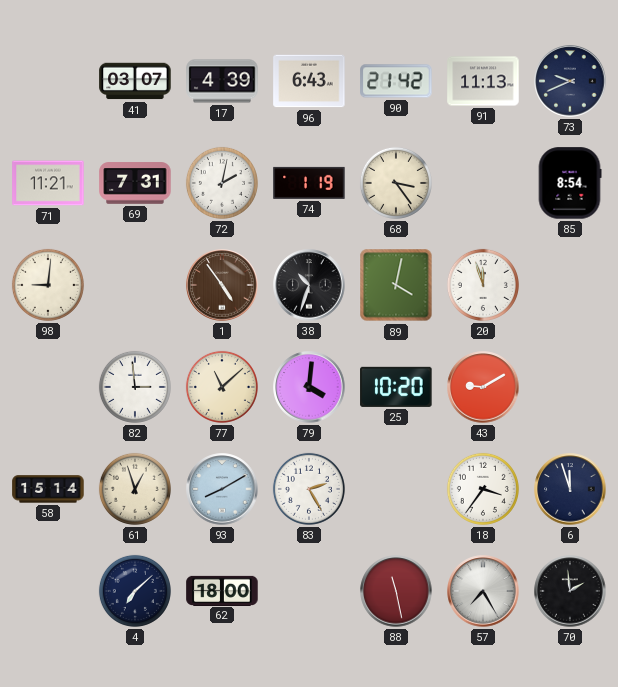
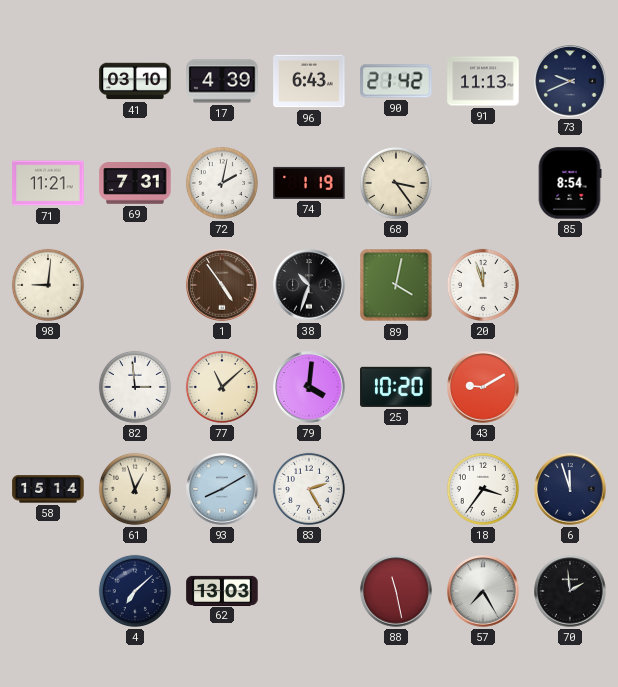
41: 03:07 -> 03:10 (135, 81)
62: 18:00 -> 13:03 (222, 590)
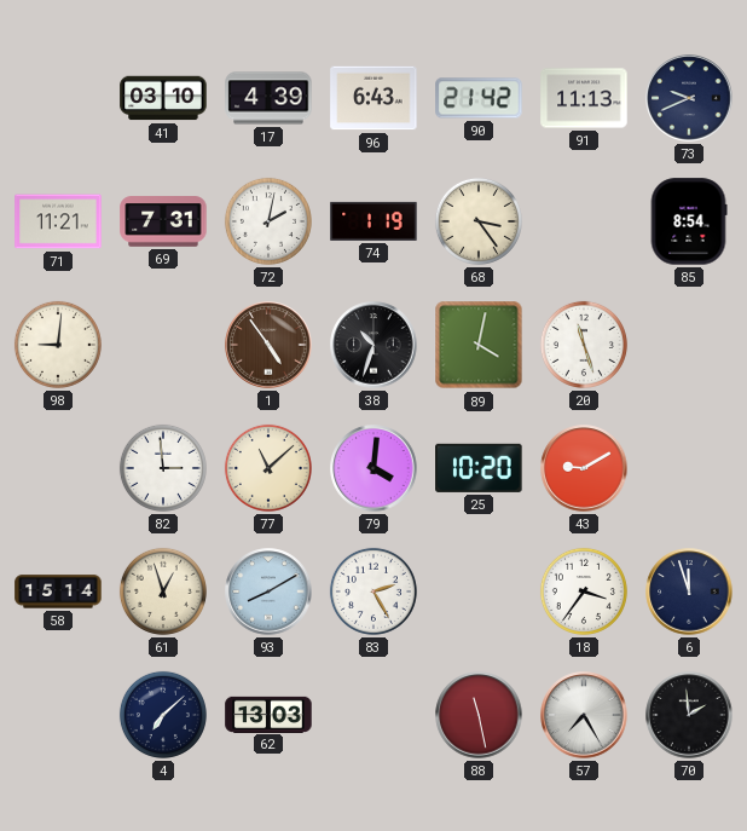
20: 11:57 -> 11:27 (584, 345)
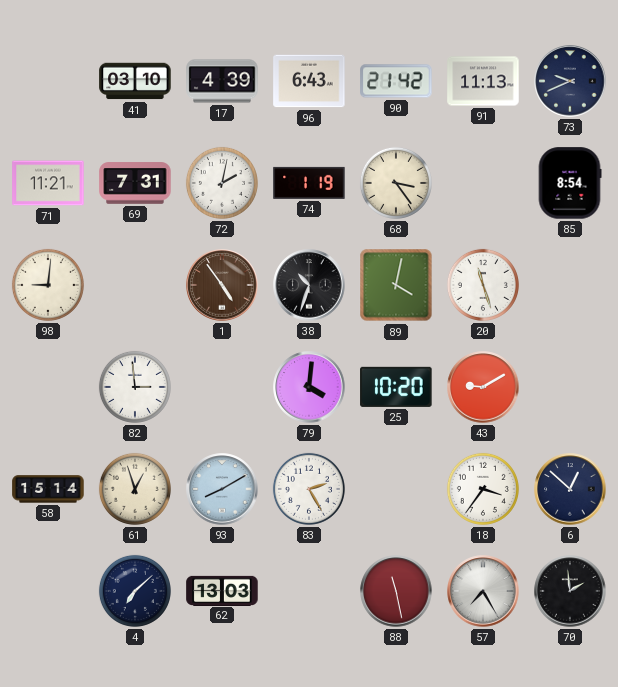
77: 11:08 -> none (268, 468)
6: 11:57 -> 12:52 (570, 489)
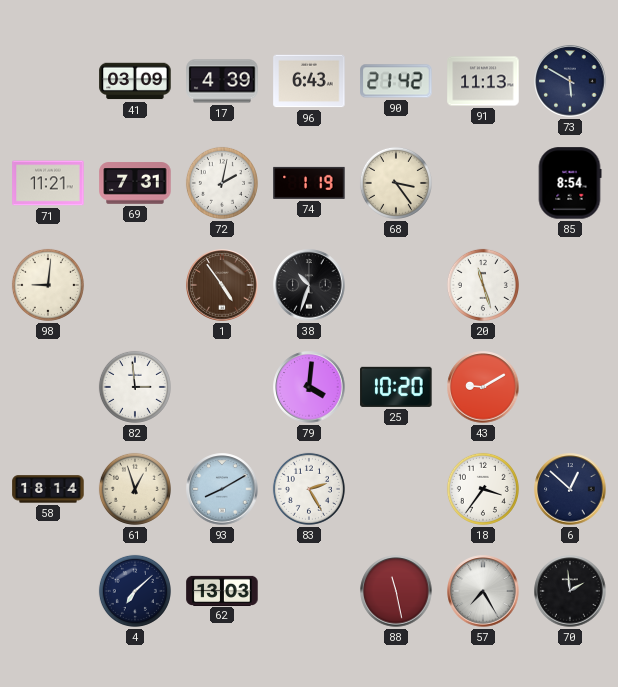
41: 03:10 -> 03:09 (135, 81)
73: 9:41 -> 5:50 (570, 81)
89: 4:02 -> none (396, 285)
58: 15:14 -> 18:14 (48, 489)
